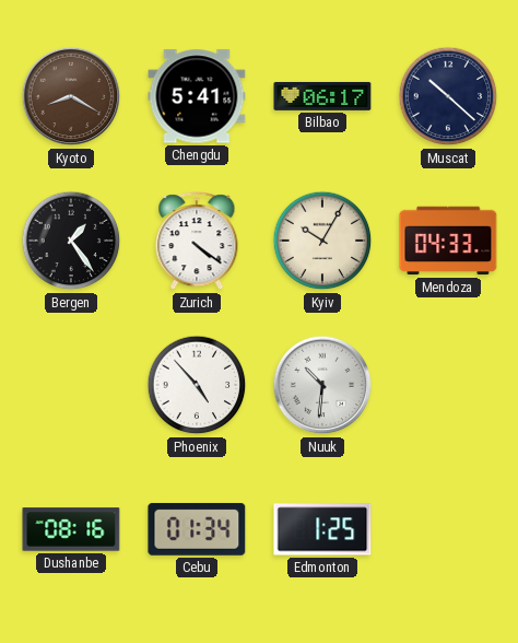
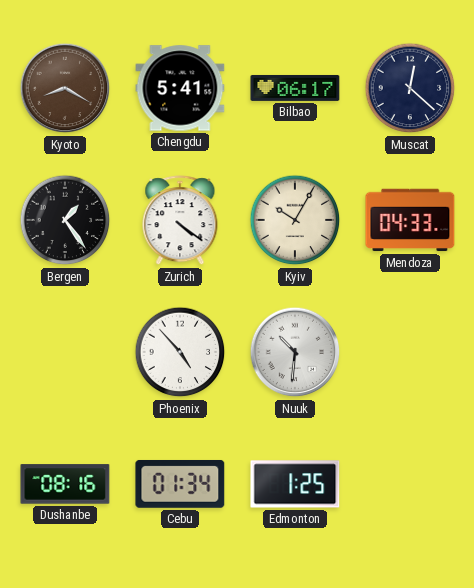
Muscat: 10:22 -> 12:22 (410, 88)
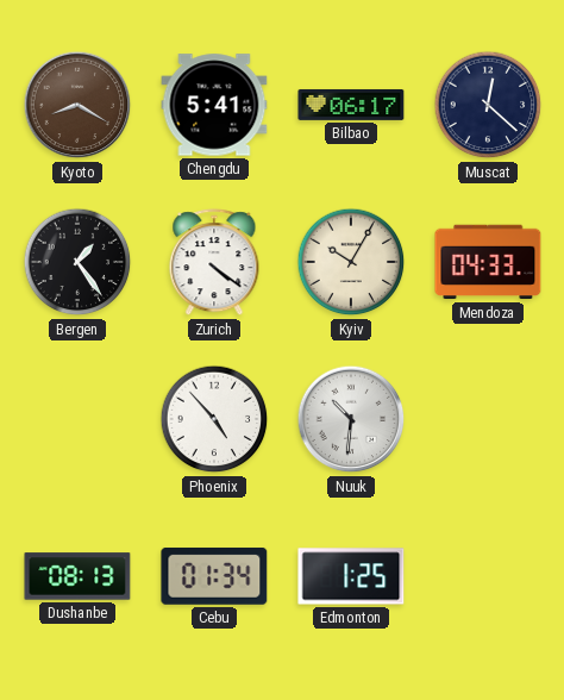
Dushanbe: 08:16 -> 08:13 (77, 576)
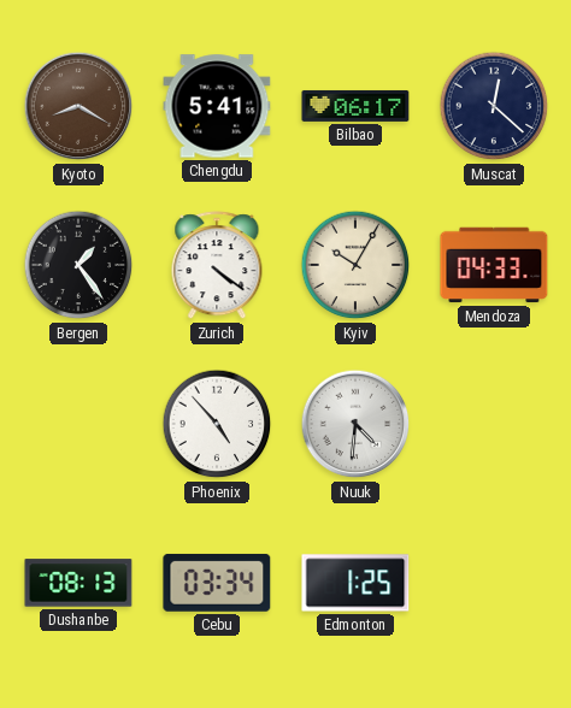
Nuuk: 10:31 -> 4:31 (355, 424)
Cebu: 01:34 -> 03:34 (217, 583)
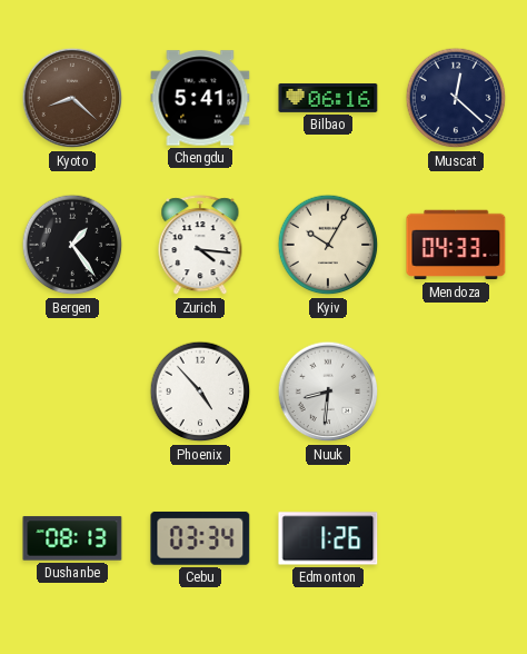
Kyoto: 8:20 -> 8:22 (72, 98)
Bilbao: 06:17 -> 06:16 (328, 98)
Zurich: 4:21 -> 4:16 (200, 246)
Nuuk: 4:31 -> 8:31 (328, 392)
Edmonton: 1:25 -> 1:26 (328, 538)
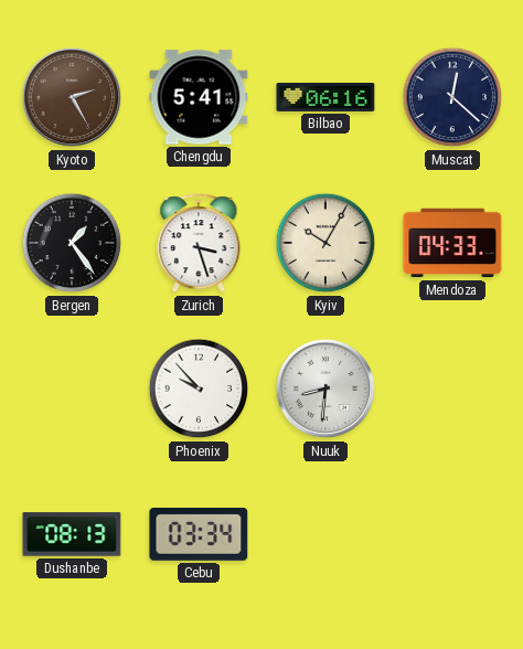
Kyoto: 8:22 -> 2:25 (72, 97)
Zurich: 4:16 -> 3:27 (199, 244)
Phoenix: 4:53 -> 9:53 (199, 389)
Edmonton: 1:26 -> none (328, 538)
